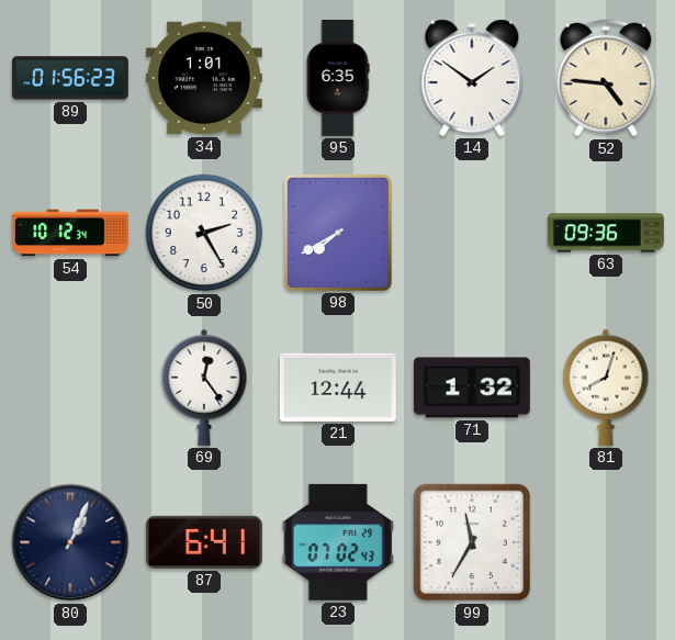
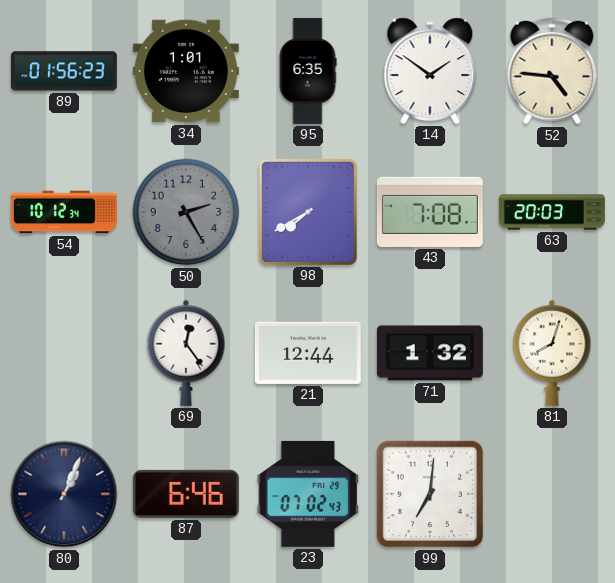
50 dial: white -> grey (186, 212)
43: none -> 7:08 (430, 212)
63: 09:36 -> 20:03 (552, 212)
87: 6:41 -> 6:46 (186, 494)
99: 11:35 -> 7:01 (430, 494)
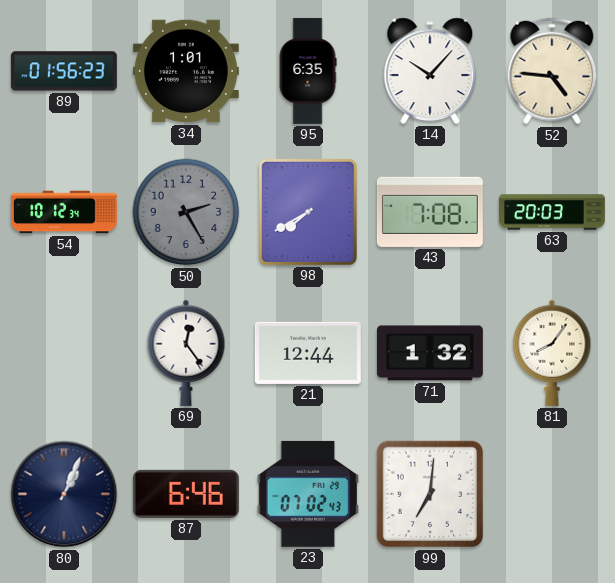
14: 1:51 -> 10:07 (430, 71)
81: 8:03 -> 8:06 (552, 353)
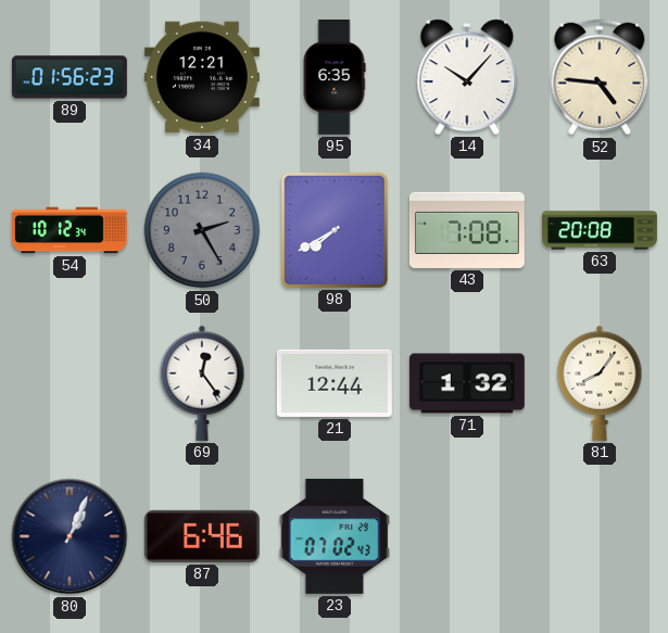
34: 1:01 -> 12:21 (202, 77)
63: 20:03 -> 20:08 (600, 230)
99: 7:01 -> none (430, 494)
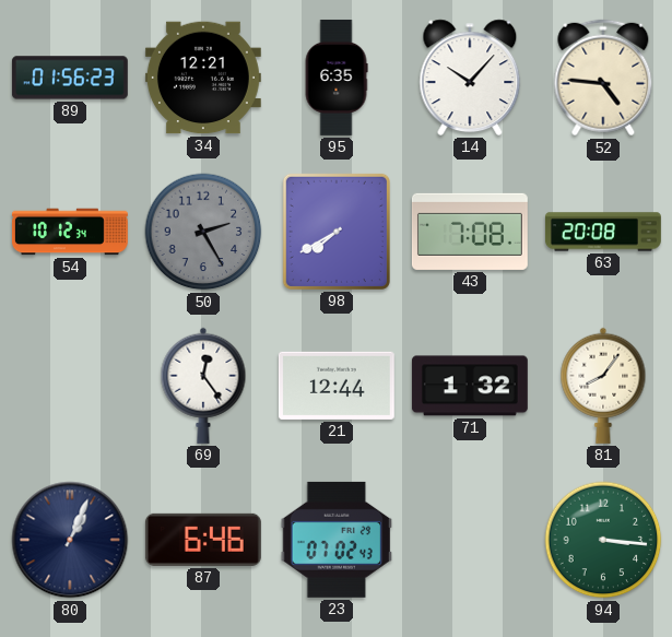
94: none -> 3:16 (603, 540)
